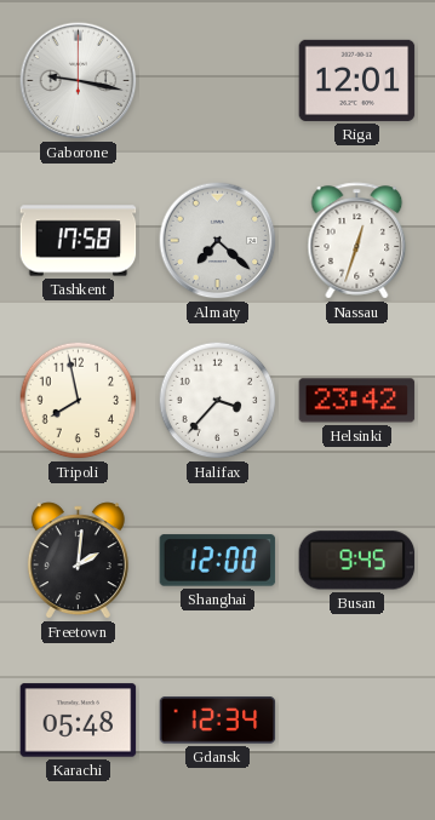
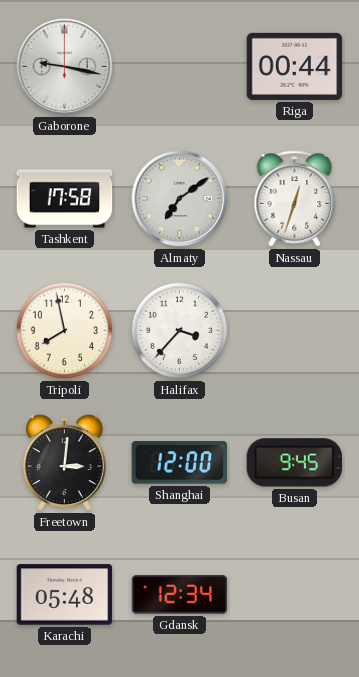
Riga: 12:01 -> 00:44 (295, 66)
Almaty: 7:22 -> 7:09 (180, 199)
Helsinki: 23:42 -> none (357, 401)
Freetown: 2:01 -> 3:01 (64, 463)
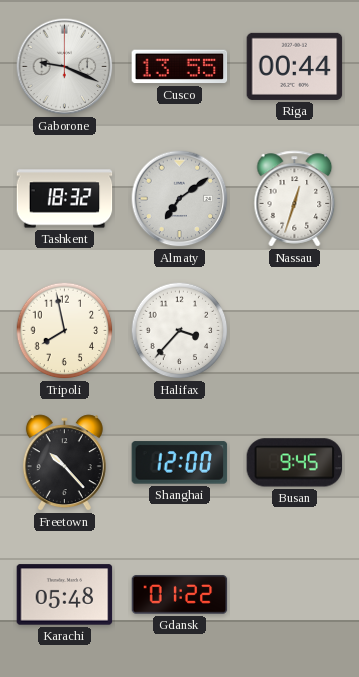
Gaborone: 9:17 -> 9:19 (65, 67)
Cusco: none -> 13:55 (180, 67)
Tashkent: 17:58 -> 18:32 (65, 199)
Freetown: 3:01 -> 10:23 (64, 463)
Gdansk: 12:34 -> 01:22 (180, 595)
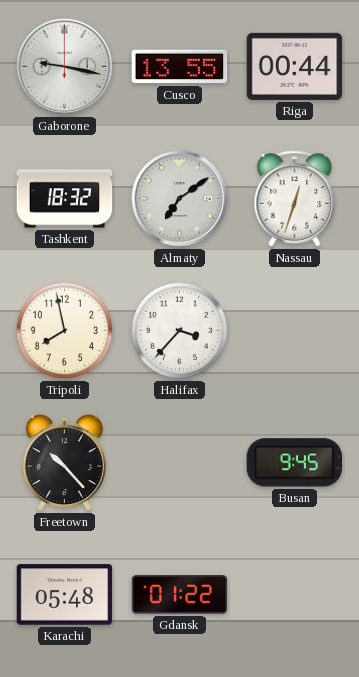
Gaborone: 9:19 -> 9:17 (65, 67)
Shanghai: 12:00 -> none (180, 463)
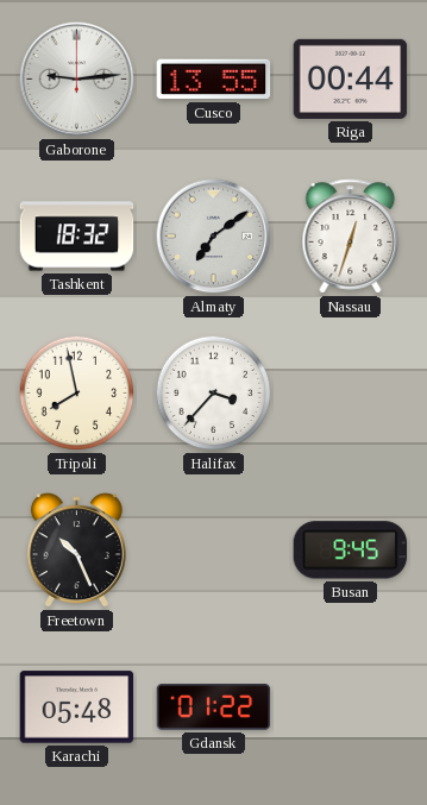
Gaborone: 9:17 -> 9:14 (77, 80)
Freetown: 10:23 -> 10:26 (76, 551)
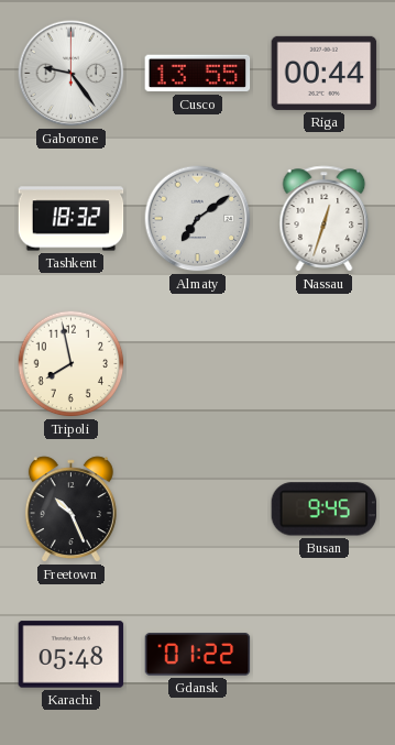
Gaborone: 9:14 -> 9:24 (72, 74)
Halifax: 3:37 -> none (214, 394)
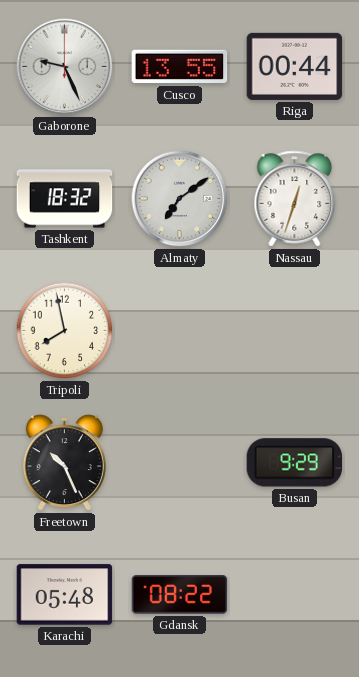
Gaborone: 9:24 -> 9:26 (65, 67)
Busan: 9:45 -> 9:29 (295, 463)
Gdansk: 01:22 -> 08:22 (180, 595)
